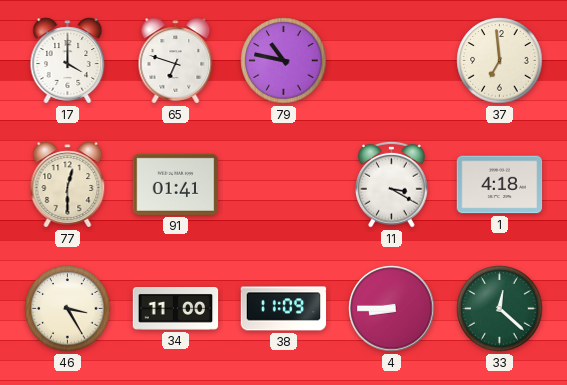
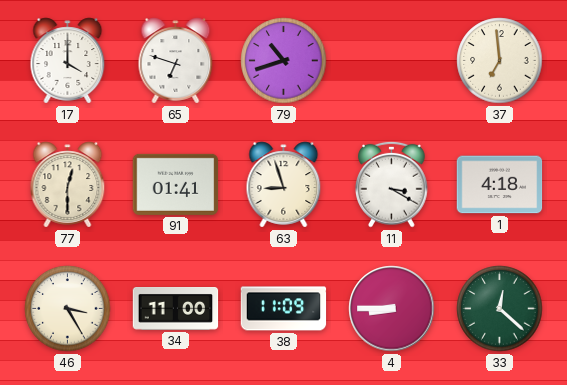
79: 10:47 -> 10:42 (284, 61)
63: none -> 8:57 (284, 185)
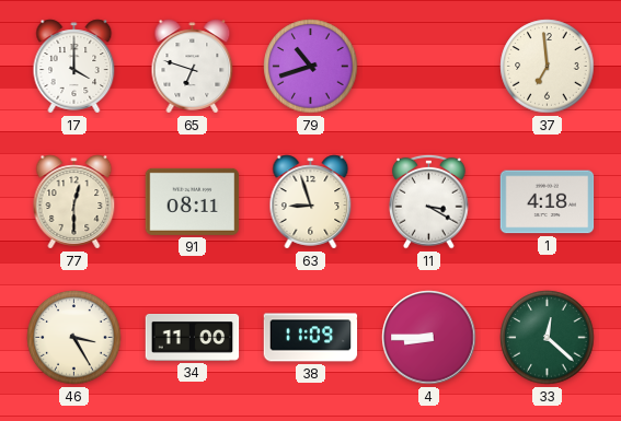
91: 01:41 -> 08:11 (193, 201)
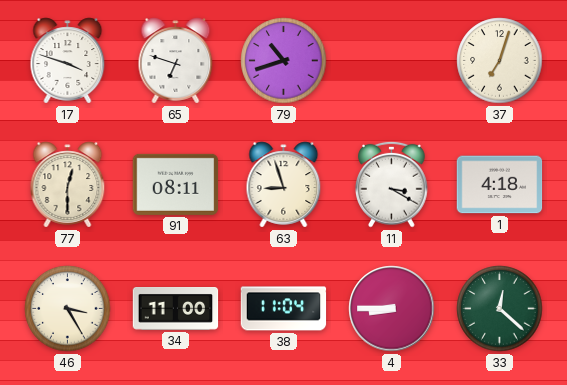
17: 4:00 -> 3:48 (68, 61)
37: 6:59 -> 7:03 (500, 61)
38: 11:09 -> 11:04 (284, 309)
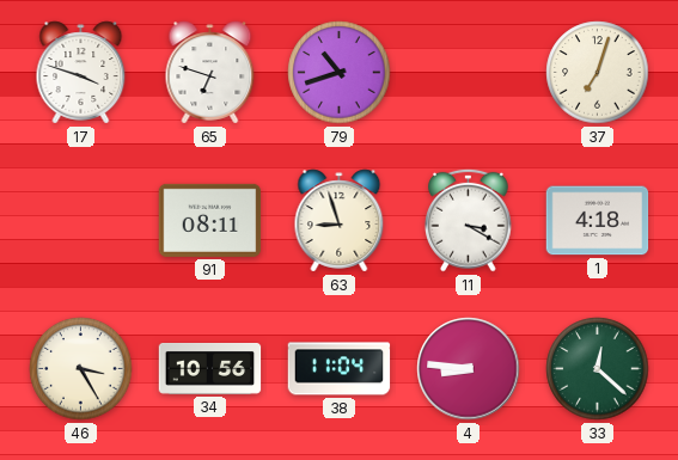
77: 12:30 -> none (68, 185)
34: 11:00 -> 10:56 (210, 369)
4: 8:45 -> 8:46 (469, 369)
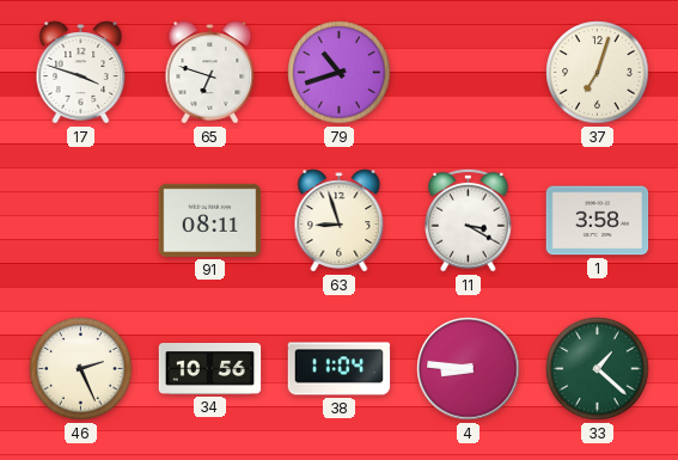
1: 4:18 -> 3:58 (598, 221)
46: 3:25 -> 2:26 (81, 369)
33: 12:22 -> 1:22 (598, 369)
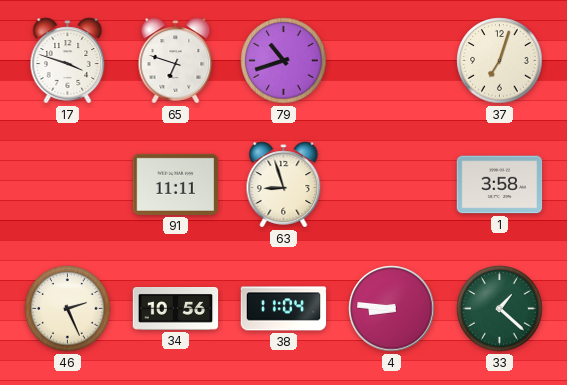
91: 08:11 -> 11:11 (176, 184)
11: 3:20 -> none (469, 220)
